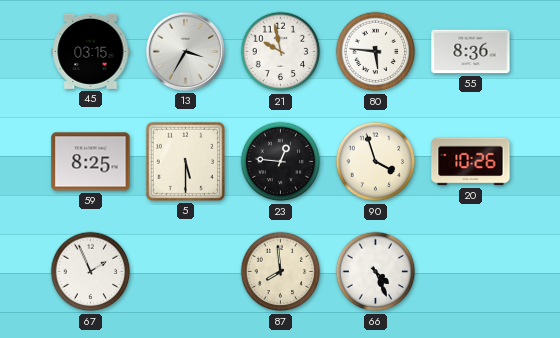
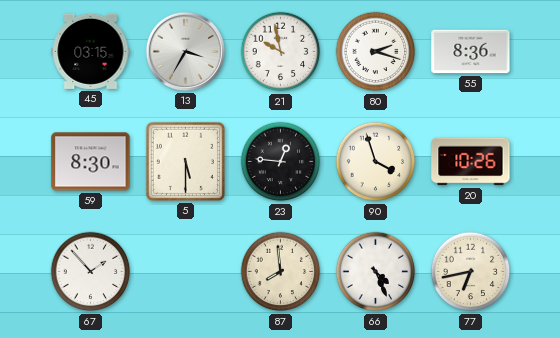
80: 5:46 -> 2:18 (376, 52)
59: 8:25 -> 8:30 (91, 162)
67: 1:56 -> 1:53 (91, 272)
77: none -> 6:43 (471, 272)
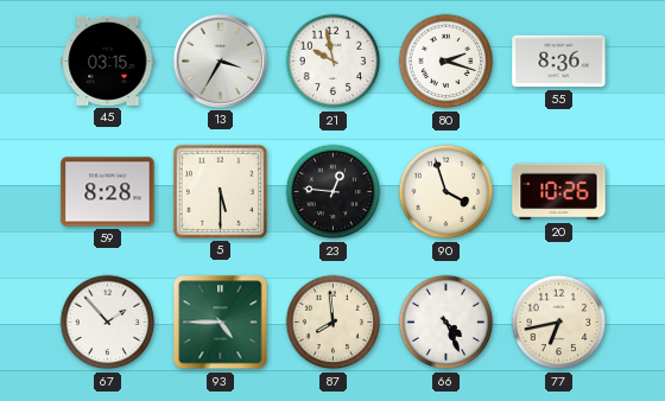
59: 8:30 -> 8:28 (108, 192)
93: none -> 4:45 (221, 323)
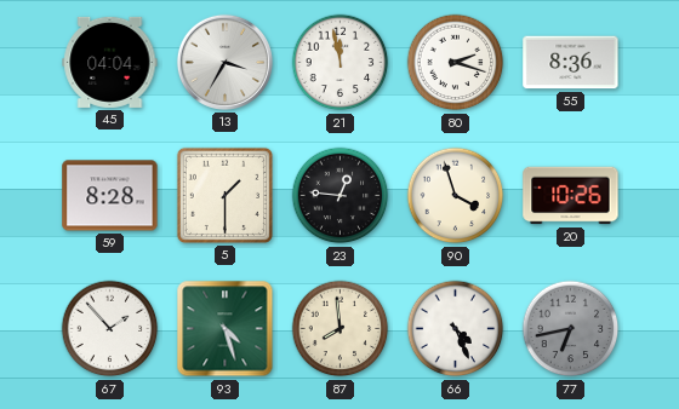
45: 03:15 -> 04:04 (110, 62)
21: 9:58 -> 11:58 (341, 63)
5: 5:30 -> 1:30 (224, 195)
93: 4:45 -> 4:27 (226, 329)
77 dial: cream -> grey (571, 329)
